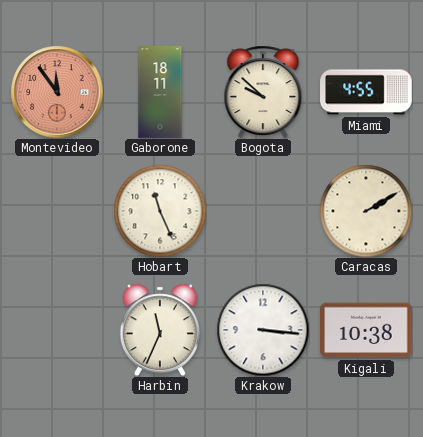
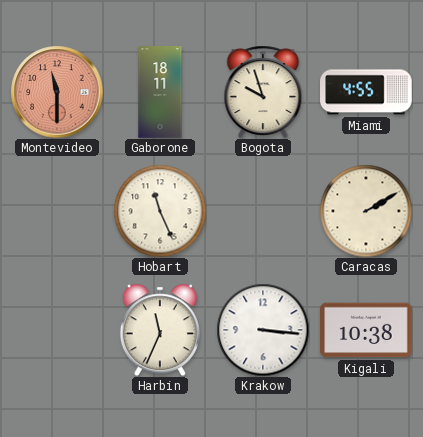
Montevideo: 11:54 -> 11:30 (57, 92)
Bogota: 9:52 -> 9:57 (263, 92)
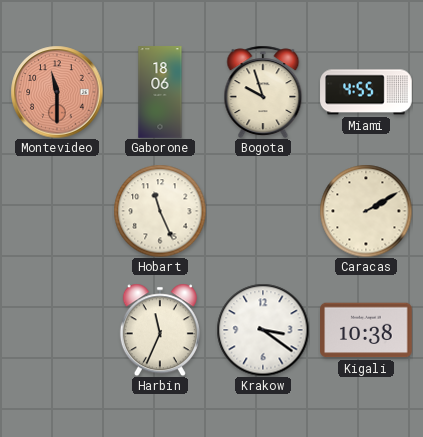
Gaborone: 18:11 -> 18:06 (160, 92)
Krakow: 3:16 -> 3:21 (263, 330)
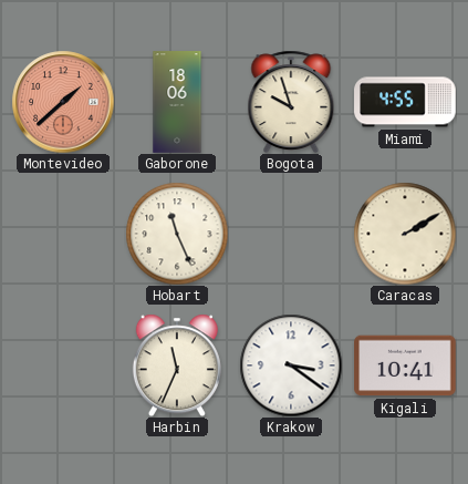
Montevideo: 11:30 -> 1:38 (63, 102)
Kigali: 10:38 -> 10:41 (405, 365)
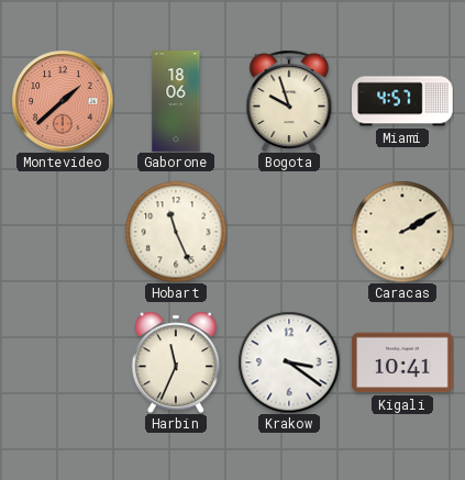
Miami: 4:55 -> 4:57 (402, 101)
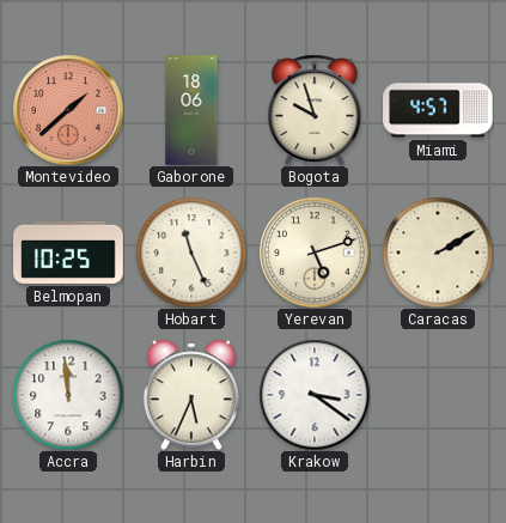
Belmopan: none -> 10:25 (68, 253)
Yerevan: none -> 5:12 (315, 253)
Accra: none -> 11:59 (68, 395)
Harbin: 11:34 -> 5:34 (191, 395)
Kigali: 10:41 -> none (402, 362)
